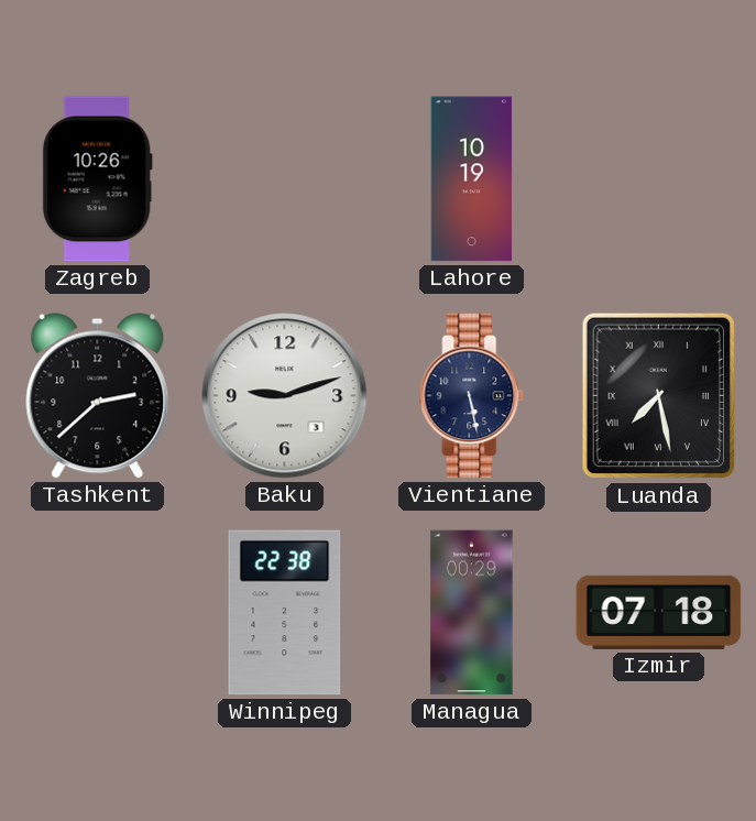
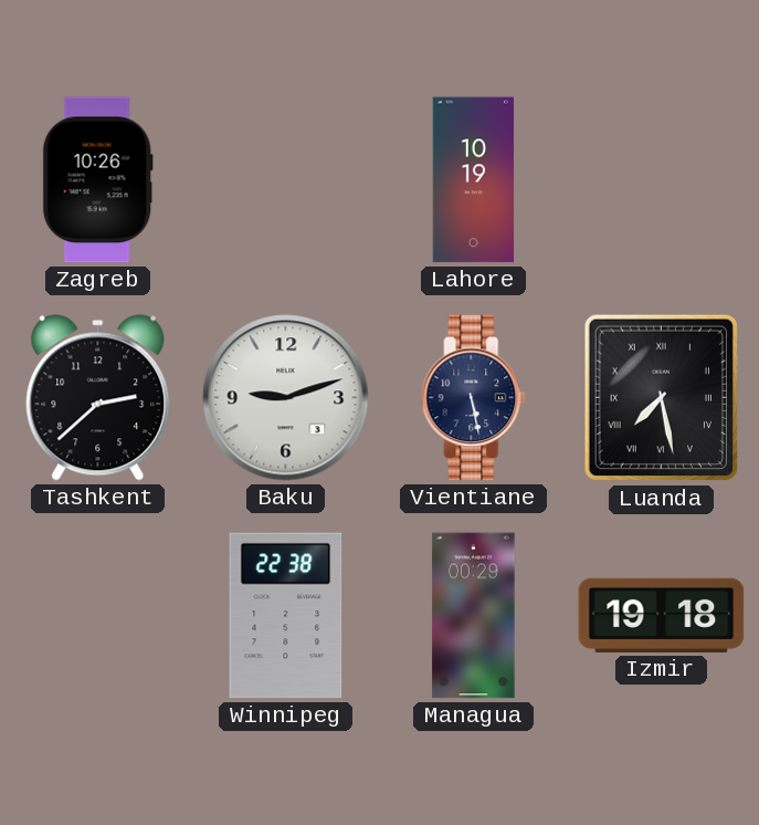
Izmir: 07:18 -> 19:18 (662, 615)
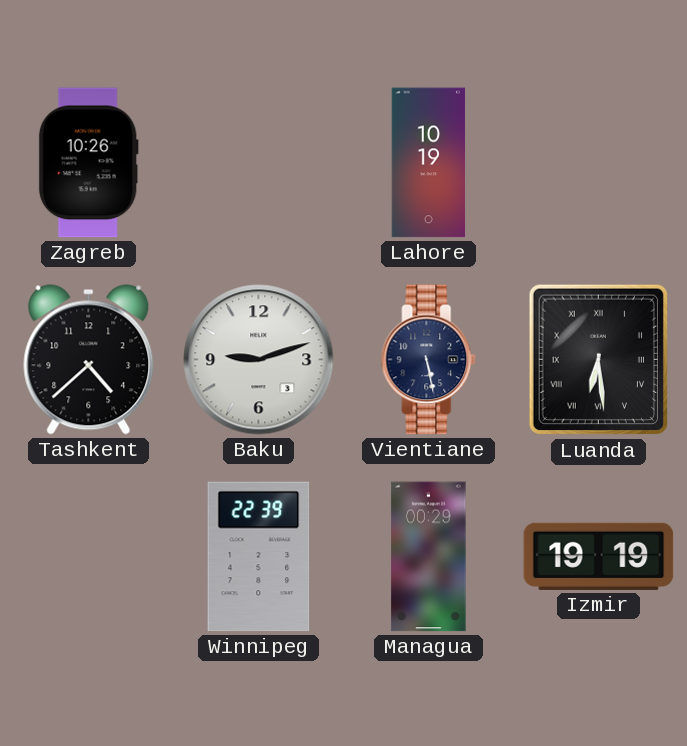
Tashkent: 2:38 -> 4:38 (89, 360)
Luanda: 7:28 -> 6:29 (598, 360)
Winnipeg: 22:38 -> 22:39 (259, 557)
Izmir: 19:18 -> 19:19 (599, 556)
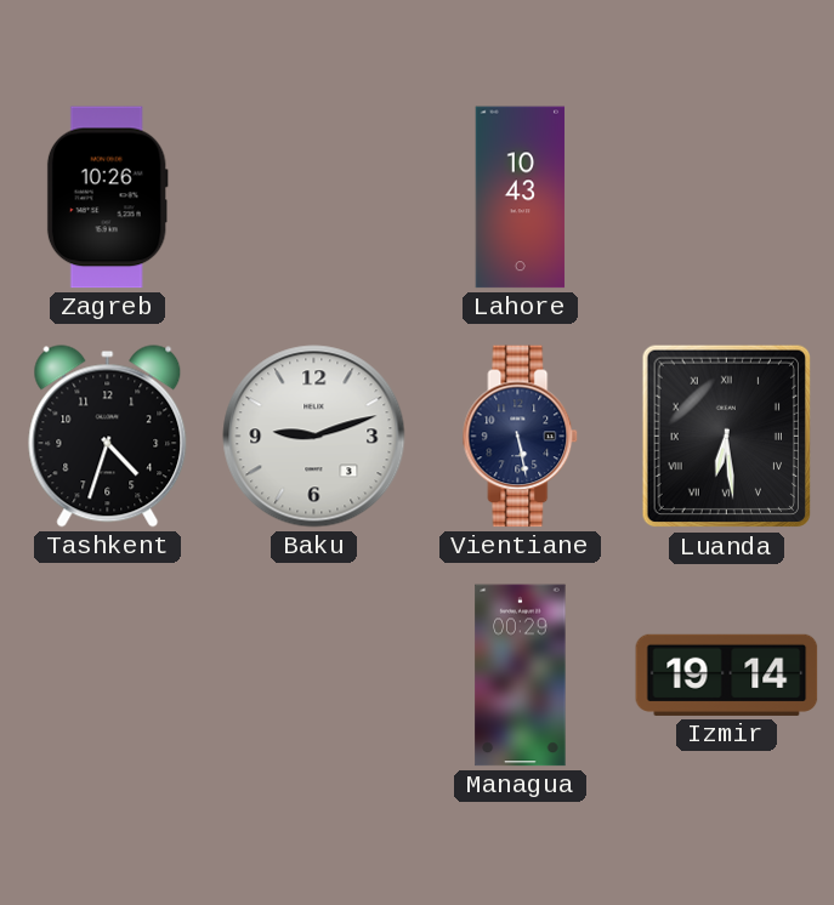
Lahore: 10:19 -> 10:43 (521, 198)
Tashkent: 4:38 -> 4:33 (108, 437)
Winnipeg: 22:39 -> none (259, 557)
Izmir: 19:19 -> 19:14 (727, 675)
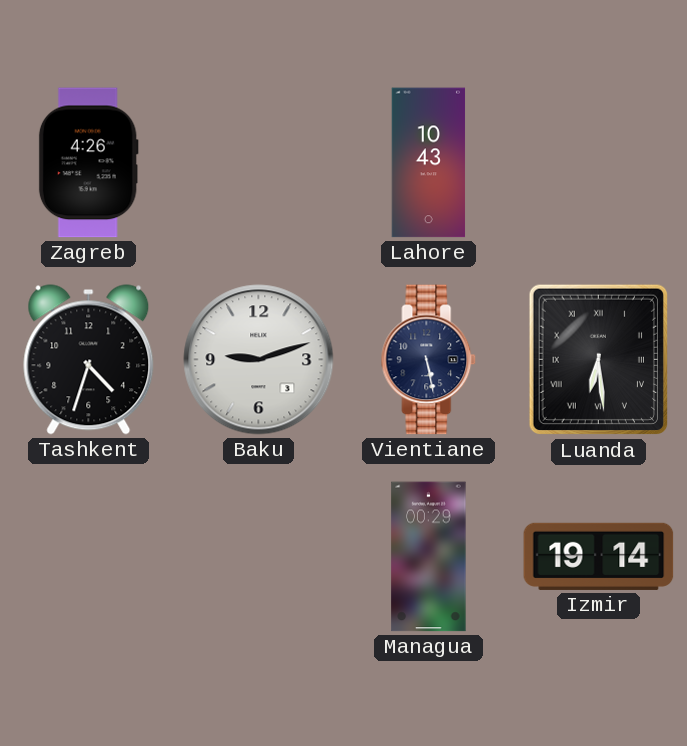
Zagreb: 10:26 -> 4:26 (88, 163)
